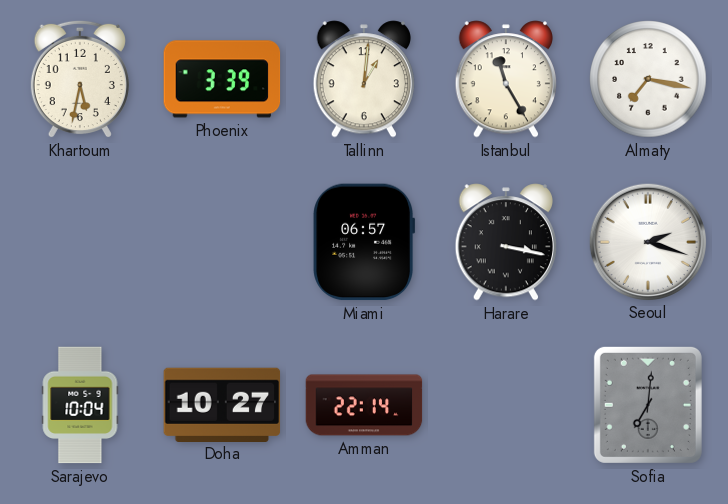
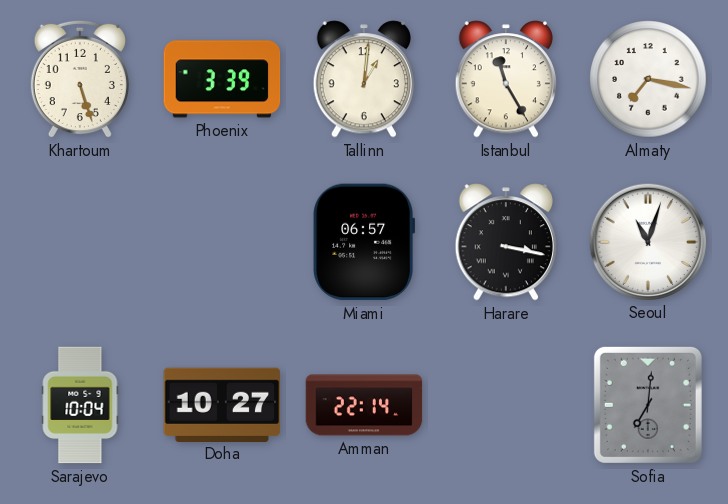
Khartoum: 5:32 -> 5:27 (80, 79)
Seoul: 2:18 -> 11:03 (647, 241)
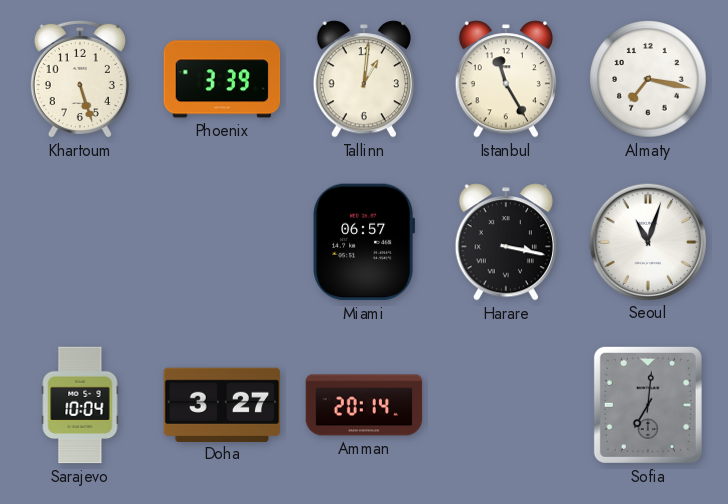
Doha: 10:27 -> 3:27 (222, 404)
Amman: 22:14 -> 20:14 (364, 405)
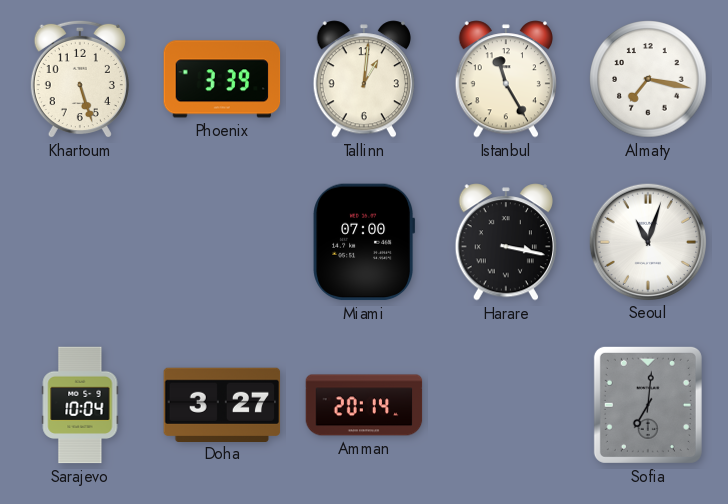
Miami: 06:57 -> 07:00 (364, 242)
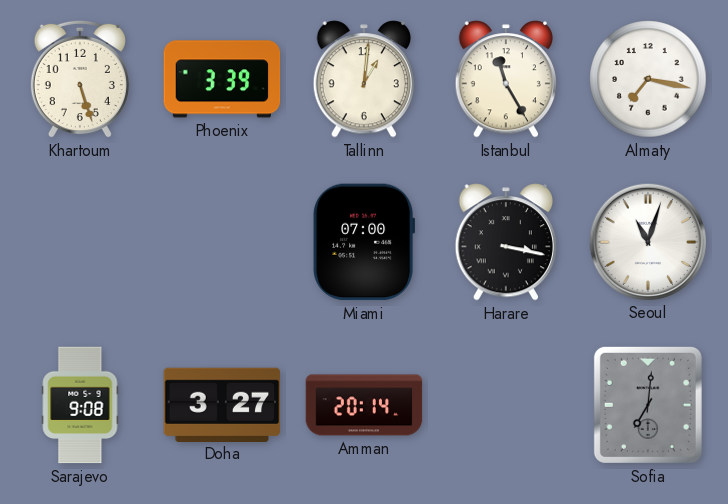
Sarajevo: 10:04 -> 9:08 (80, 405)
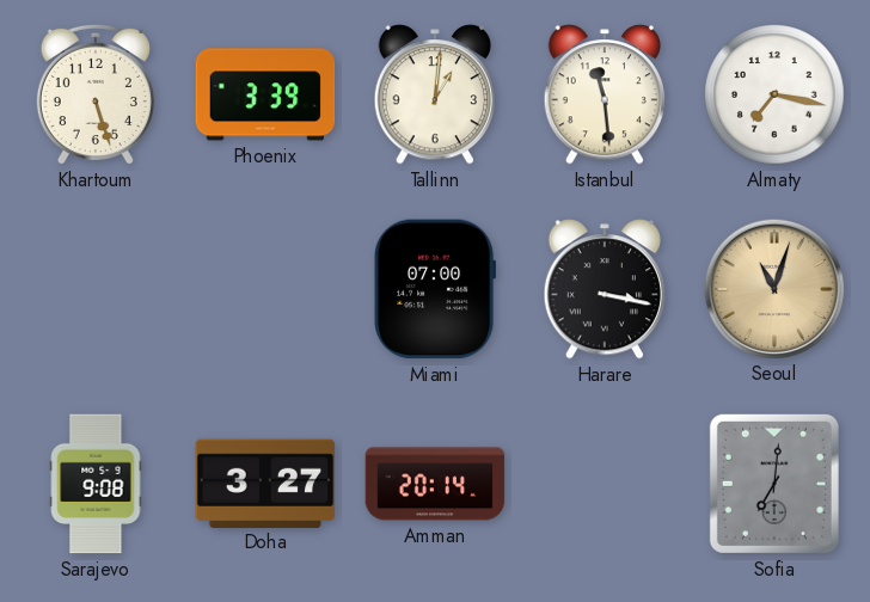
Istanbul: 11:25 -> 11:29 (604, 94)
Seoul dial: white -> champagne (773, 288)
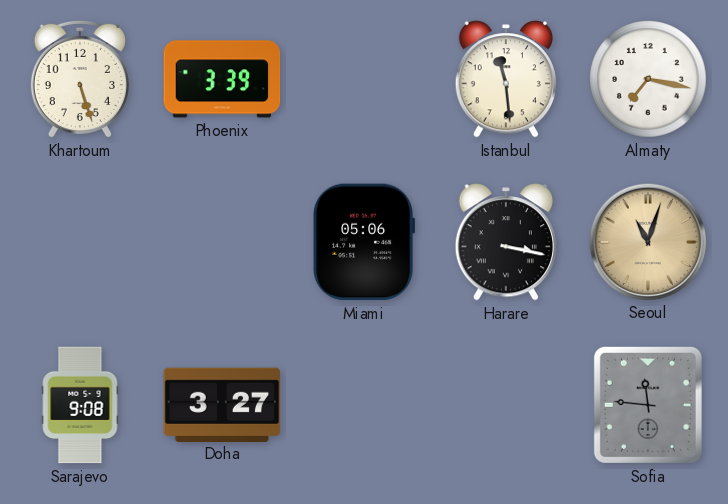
Tallinn: 1:01 -> none (434, 94)
Miami: 07:00 -> 05:06 (364, 242)
Amman: 20:14 -> none (435, 484)
Sofia: 7:01 -> 11:46 (648, 405)
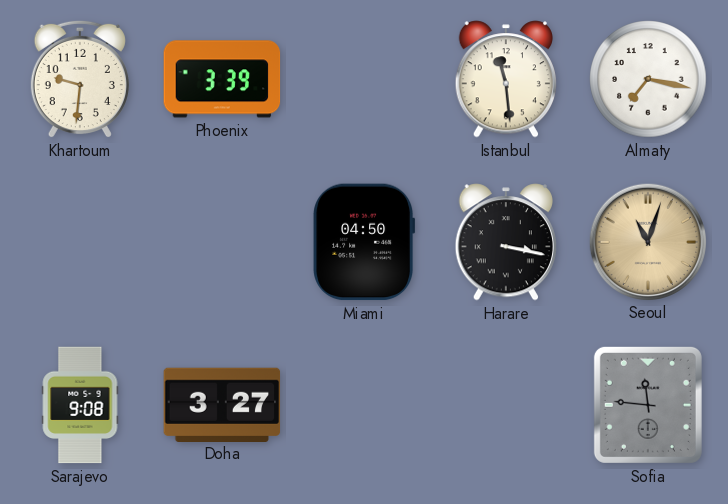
Khartoum: 5:27 -> 9:31 (80, 79)
Miami: 05:06 -> 04:50 (364, 242)
